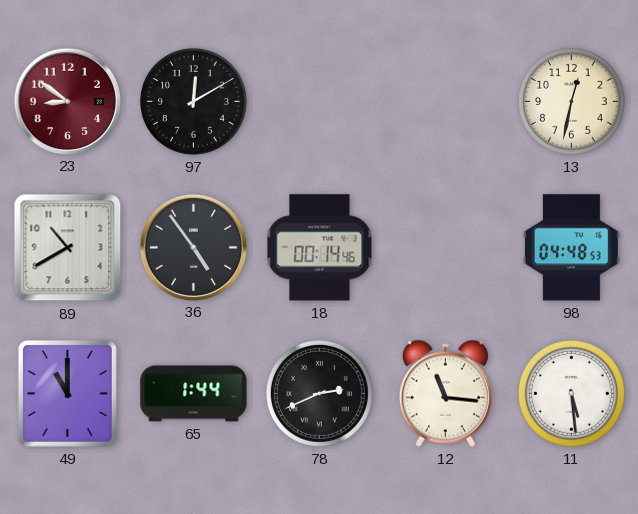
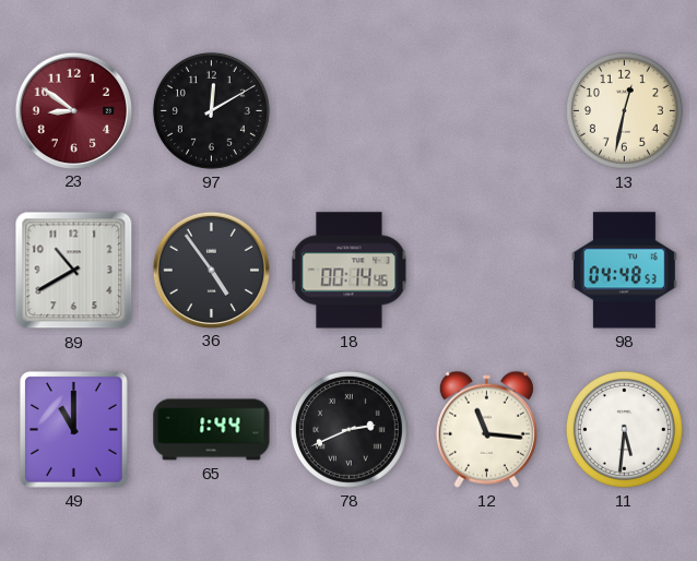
11: 5:29 -> 5:31 (624, 429)
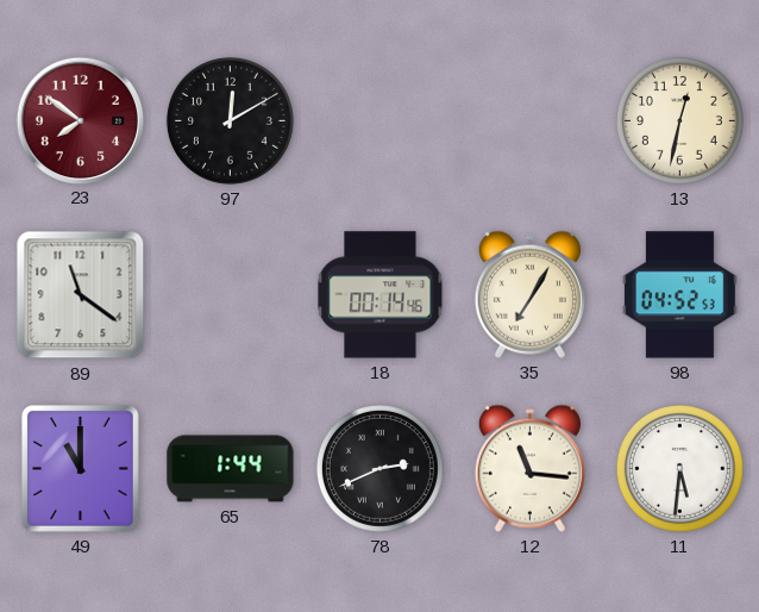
23: 8:51 -> 7:51 (80, 120)
89: 10:40 -> 11:21 (81, 295)
36: 4:54 -> none (211, 270)
35: none -> 7:05 (529, 294)
98: 04:48 -> 04:52 (679, 295)
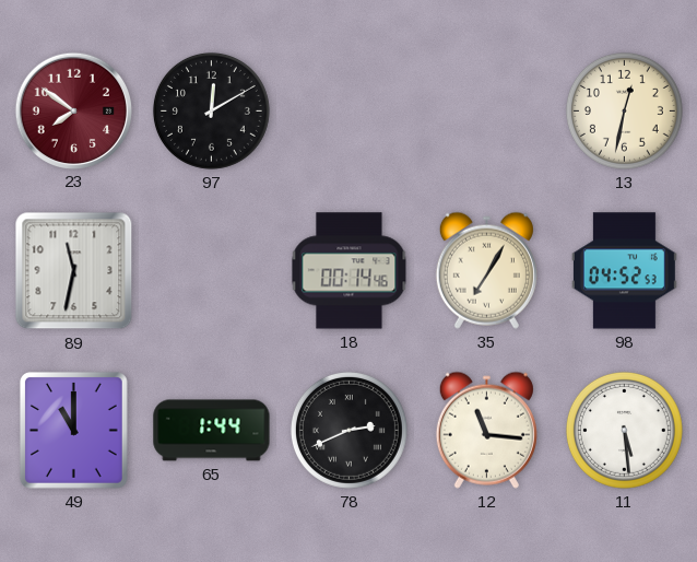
89: 11:21 -> 11:32 (74, 271)
11: 5:31 -> 5:29 (624, 430)
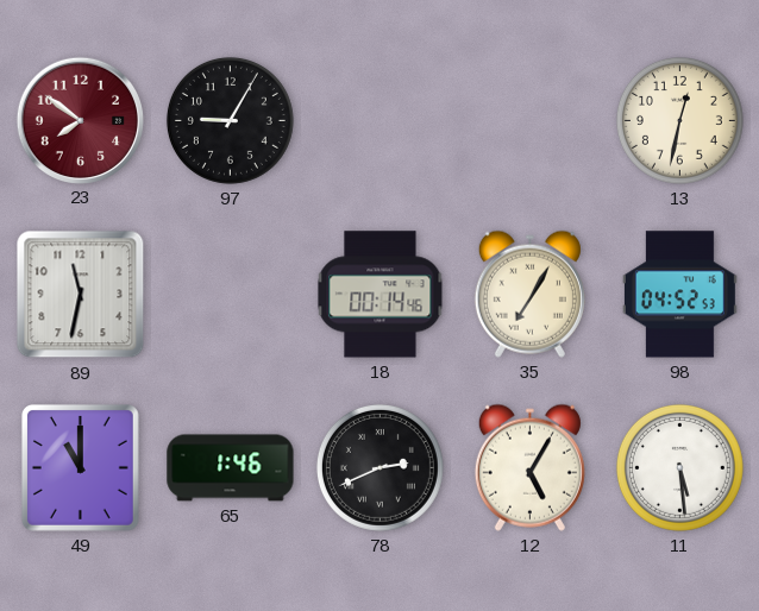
97: 12:10 -> 9:05 (230, 120)
65: 1:44 -> 1:46 (231, 468)
12: 11:16 -> 5:05 (529, 467)
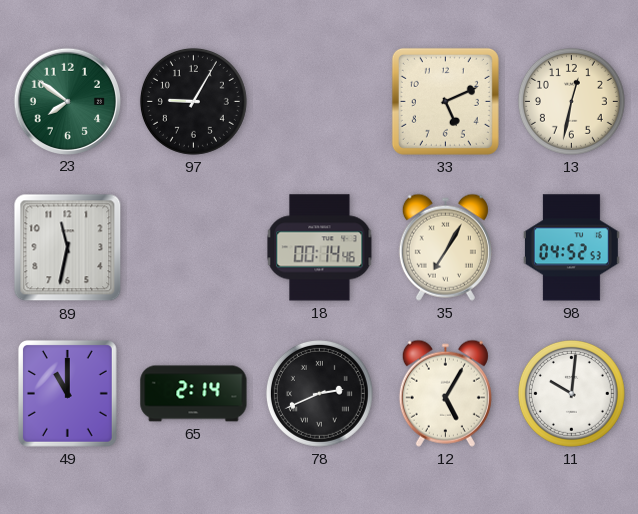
23 dial: burgundy -> green (67, 101)
33: none -> 5:11 (445, 101)
65: 1:46 -> 2:14 (194, 394)
11: 5:29 -> 10:01 (571, 393)
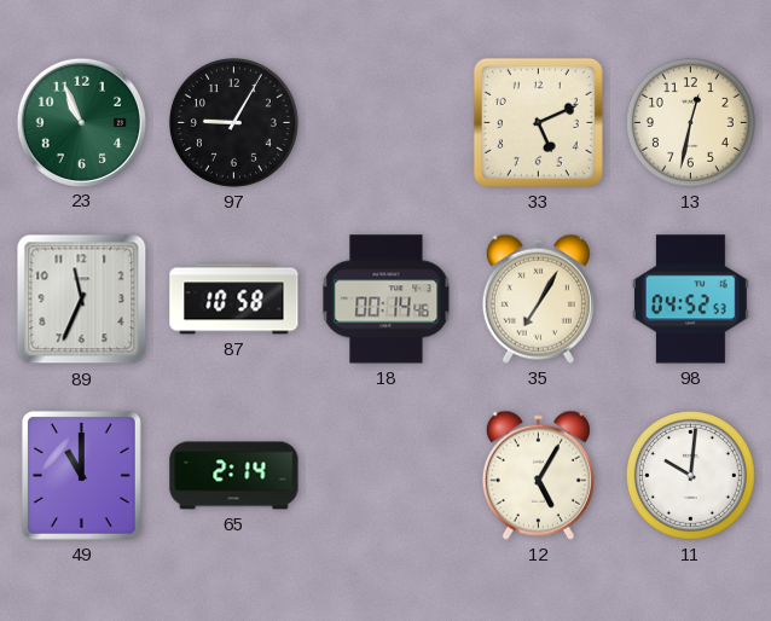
23: 7:51 -> 10:56 (81, 122)
89: 11:32 -> 11:34 (82, 300)
87: none -> 10:58 (234, 300)
78: 2:41 -> none (319, 393)
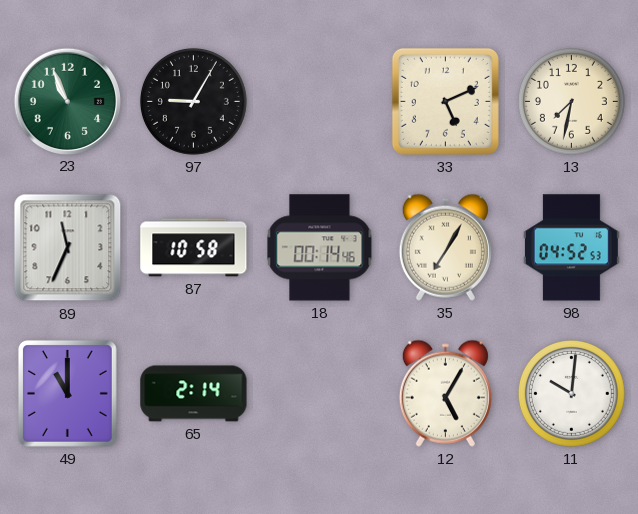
13: 12:32 -> 7:32 (571, 101)
